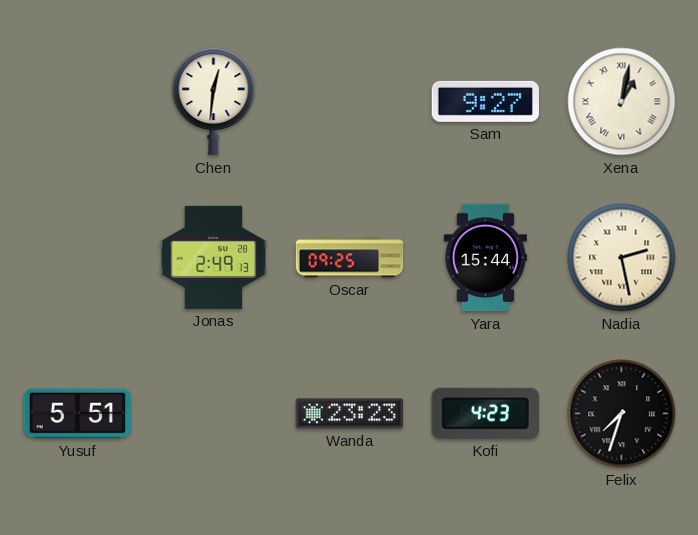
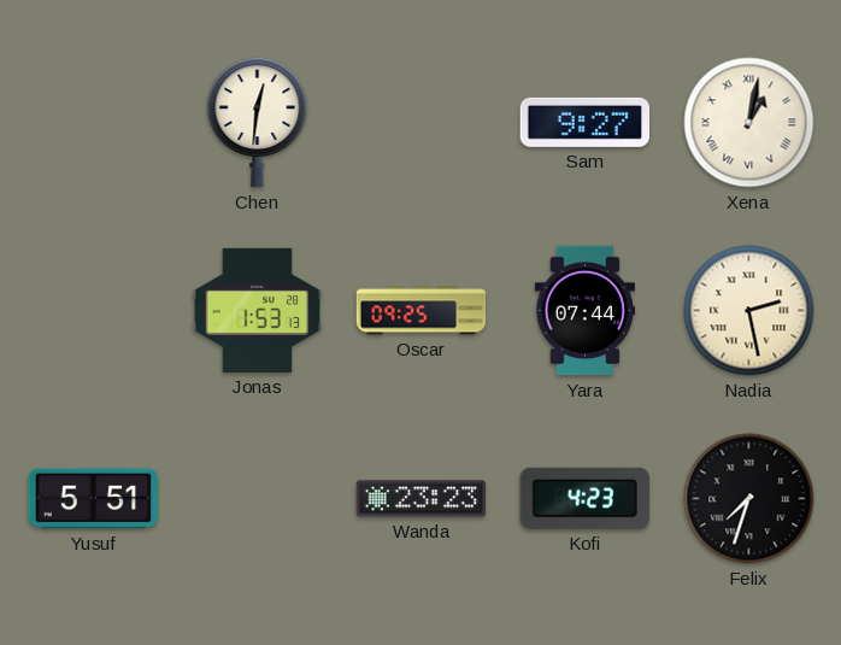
Jonas: 2:49 -> 1:53 (258, 310)
Yara: 15:44 -> 07:44 (584, 311)
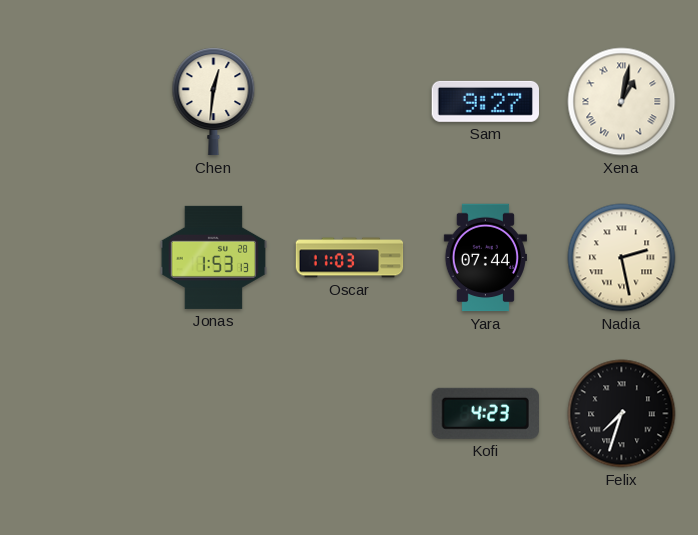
Oscar: 09:25 -> 11:03 (350, 258)
Yusuf: 5:51 -> none (93, 499)
Wanda: 23:23 -> none (422, 499)
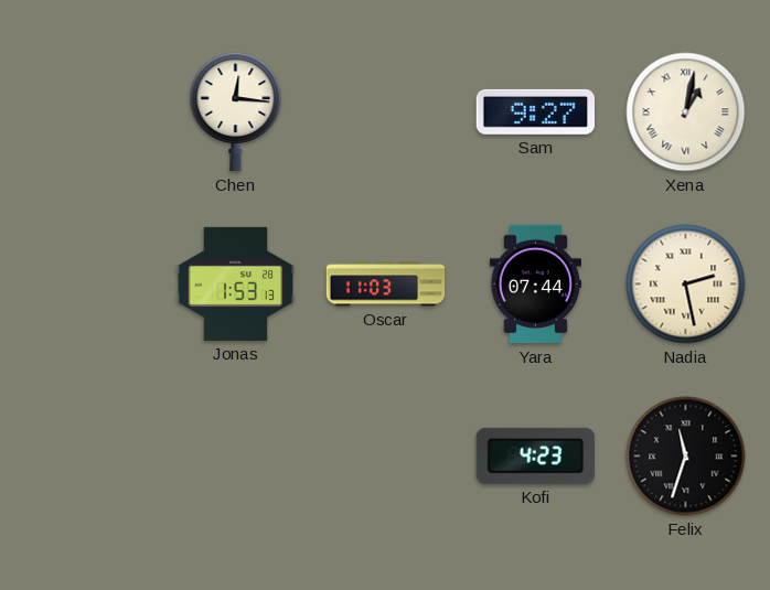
Chen: 12:31 -> 12:16 (236, 112)
Felix: 7:33 -> 11:33 (686, 457)
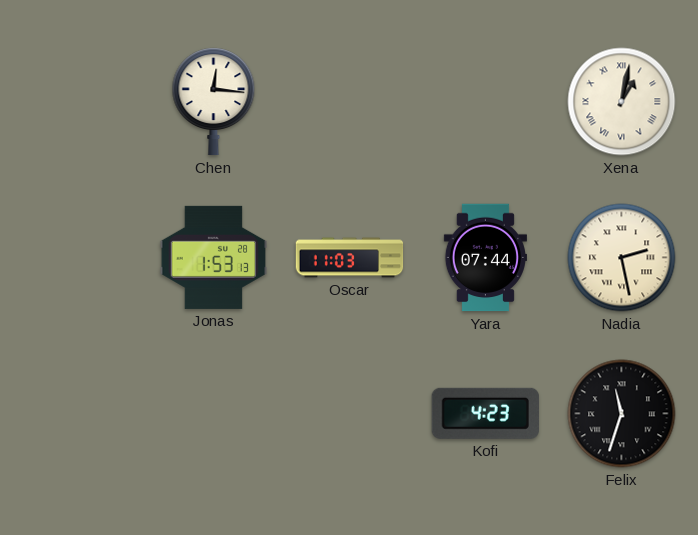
Sam: 9:27 -> none (535, 111)
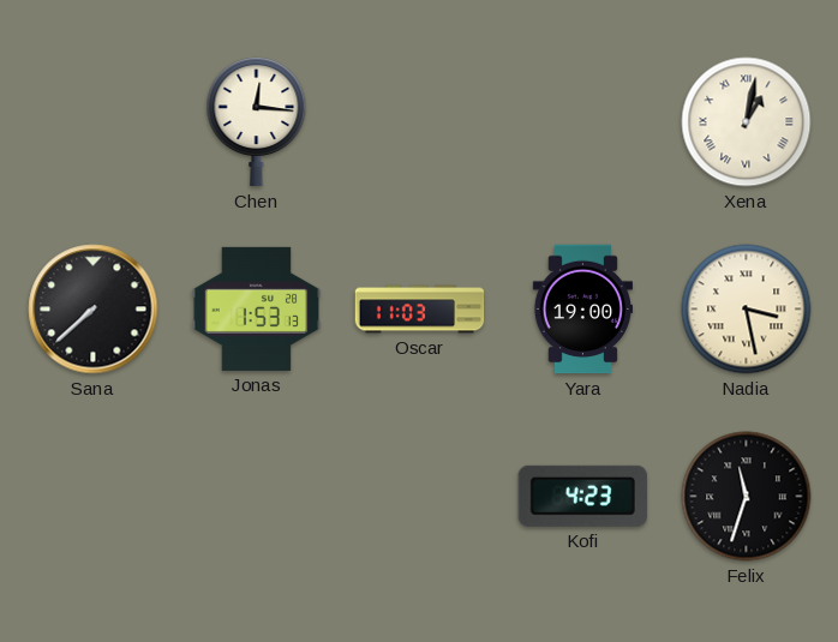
Sana: none -> 7:38 (94, 310)
Yara: 07:44 -> 19:00 (582, 310)
Nadia: 2:28 -> 3:28 (747, 310)
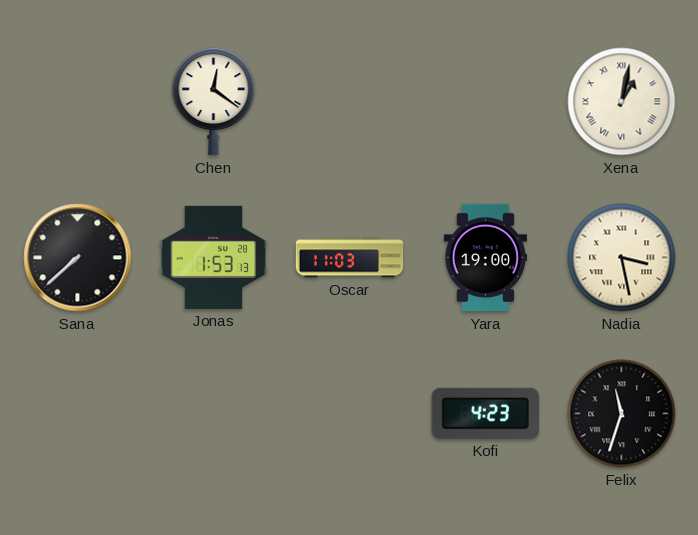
Chen: 12:16 -> 12:21 (214, 102)
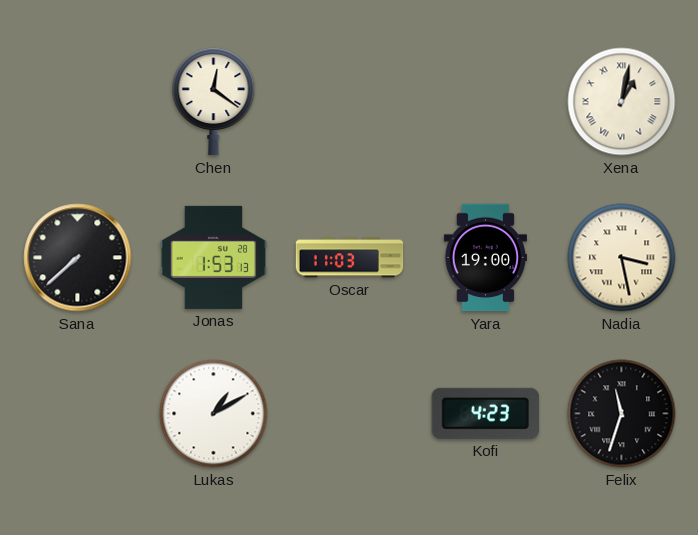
Lukas: none -> 1:10 (214, 414)
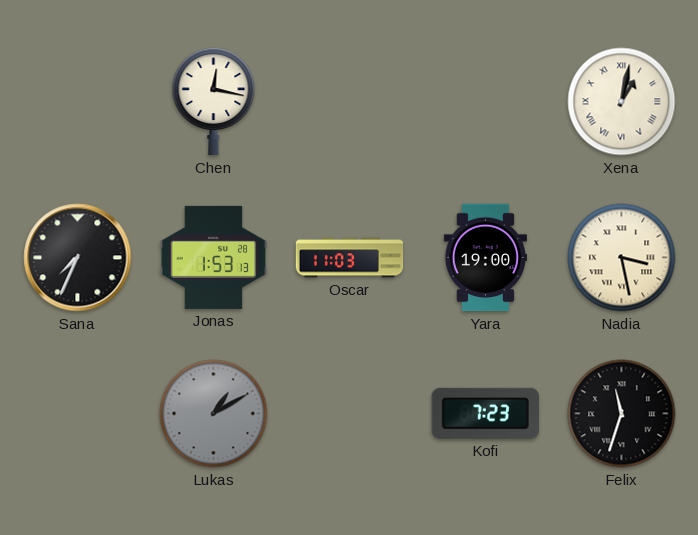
Chen: 12:21 -> 12:17 (214, 102)
Sana: 7:38 -> 7:34 (78, 258)
Lukas dial: white -> grey (214, 414)
Kofi: 4:23 -> 7:23 (485, 413)
